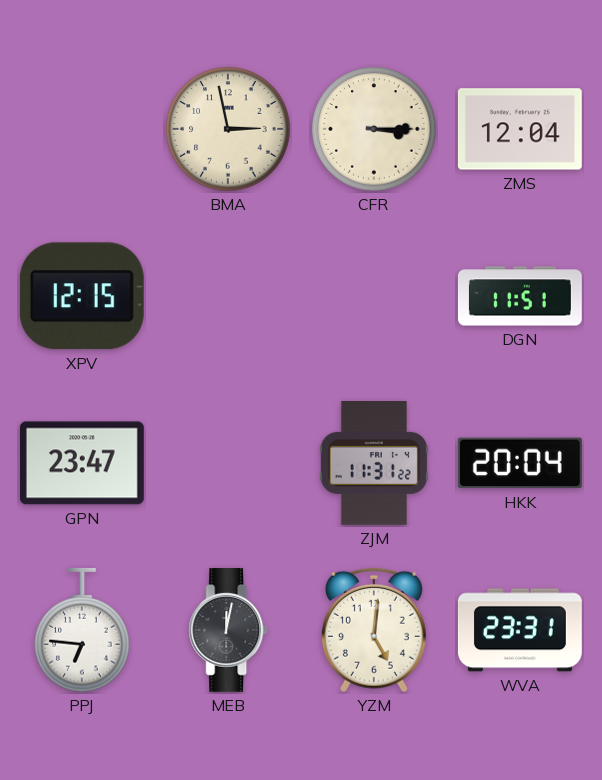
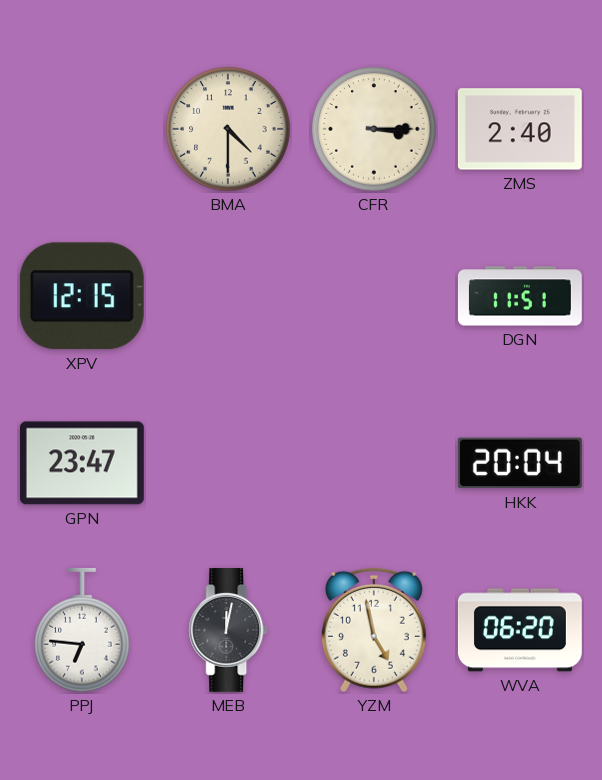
BMA: 2:58 -> 4:30 (228, 129)
ZMS: 12:04 -> 2:40 (520, 129)
ZJM: 11:31 -> none (374, 463)
YZM: 5:01 -> 4:58 (374, 630)
WVA: 23:31 -> 06:20 (520, 630)
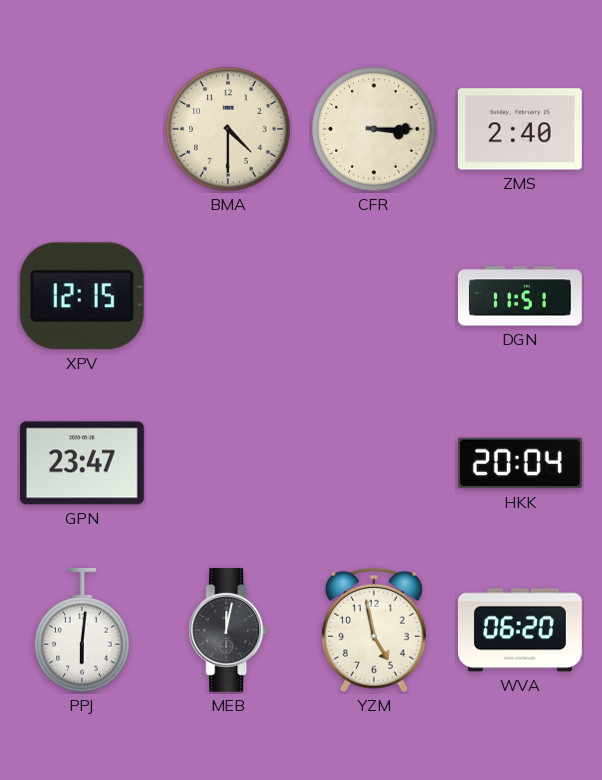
PPJ: 6:46 -> 6:01 (82, 630)
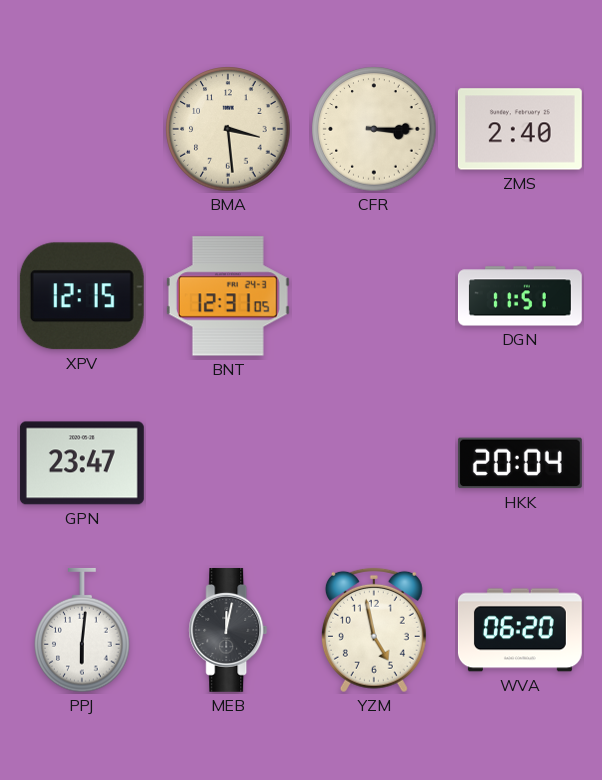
BMA: 4:30 -> 3:29 (228, 129)
BNT: none -> 12:31 (228, 296)
